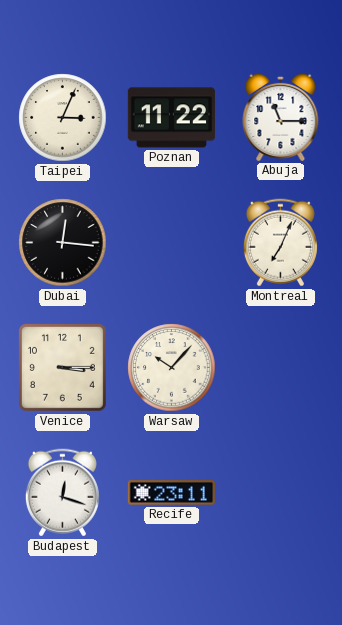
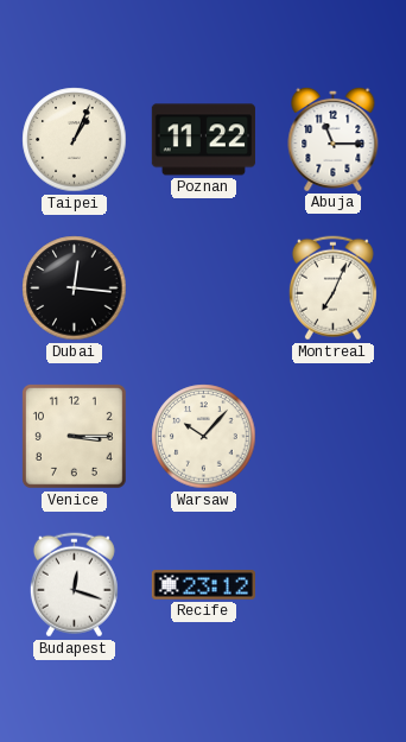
Taipei: 3:04 -> 1:04 (75, 140)
Recife: 23:11 -> 23:12 (203, 585)
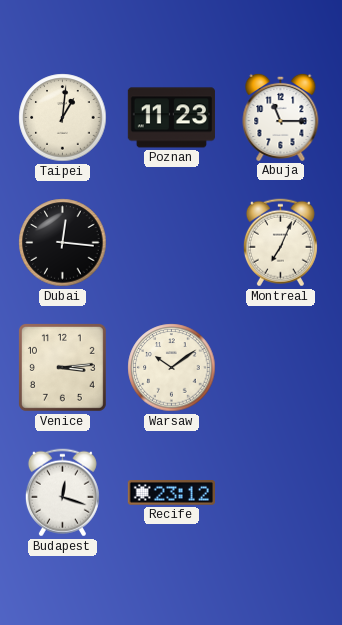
Taipei: 1:04 -> 1:01 (63, 118)
Poznan: 11:22 -> 11:23 (171, 118)
Venice: 3:15 -> 3:14 (62, 367)
Warsaw: 10:07 -> 10:09 (172, 368)
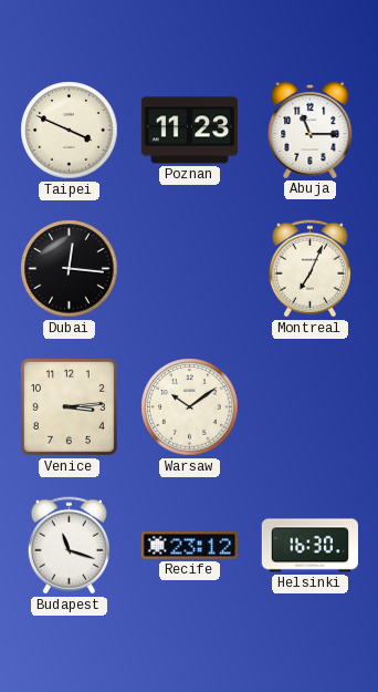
Taipei: 1:01 -> 3:49 (70, 131)
Budapest: 12:18 -> 11:18 (69, 546)
Helsinki: none -> 16:30 (309, 546)
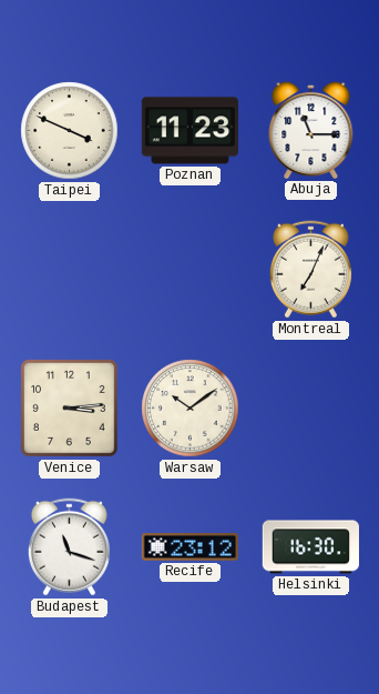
Dubai: 12:16 -> none (70, 269)
